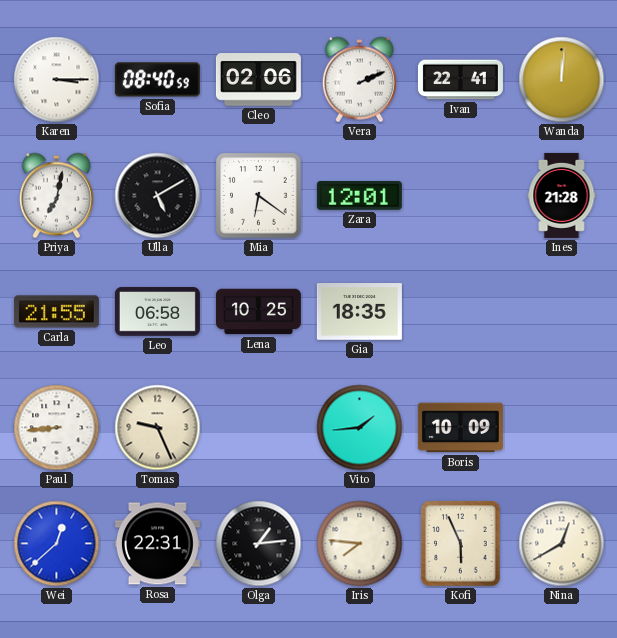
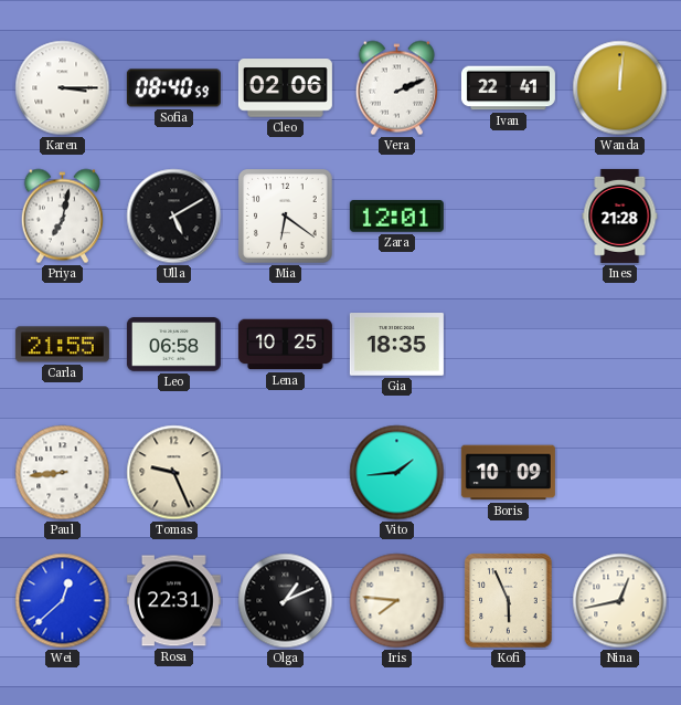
Olga: 1:14 -> 1:11 (286, 601)
Nina: 12:40 -> 12:43 (620, 601)
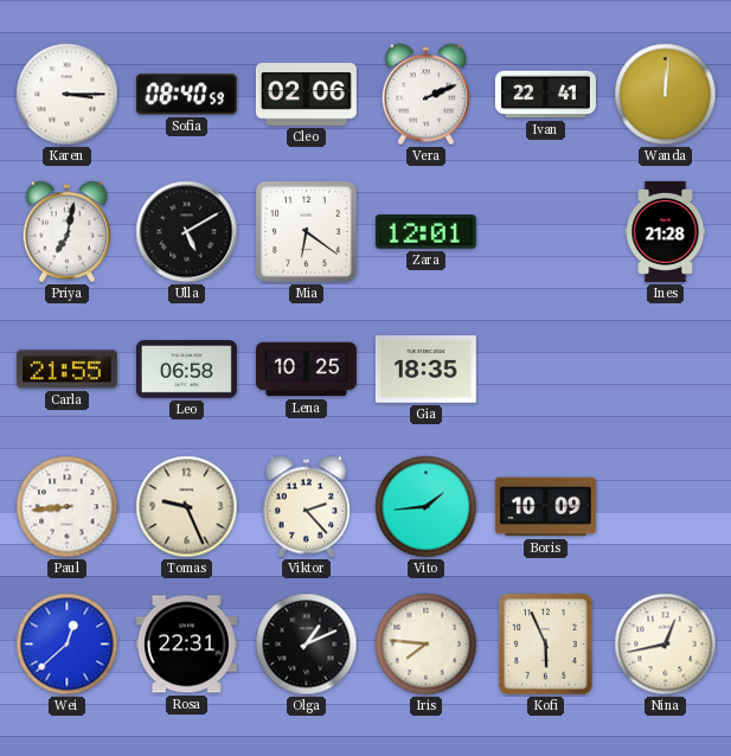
Viktor: none -> 2:23 (306, 507)
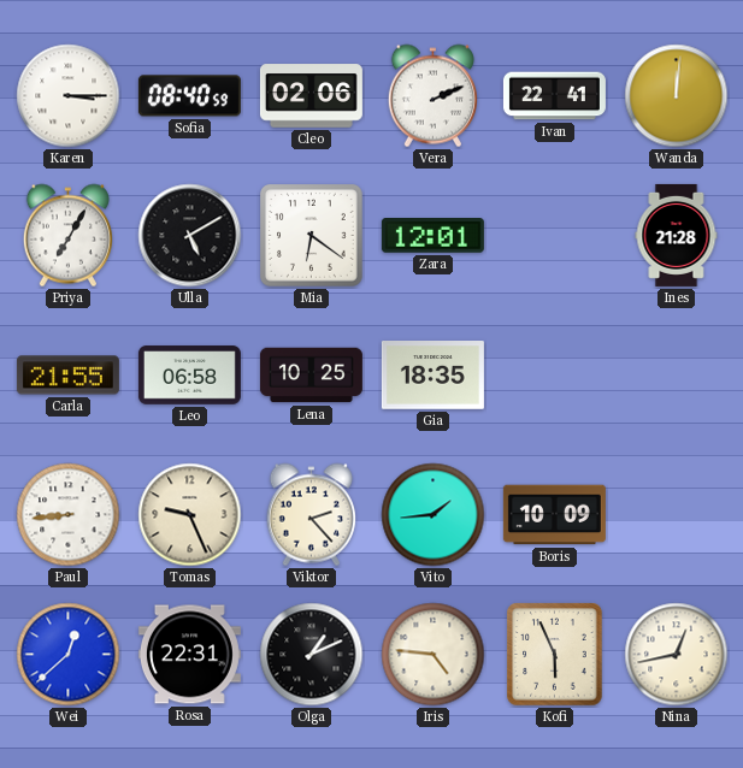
Priya: 7:02 -> 7:05 (67, 236)
Iris: 7:46 -> 4:46 (434, 655)
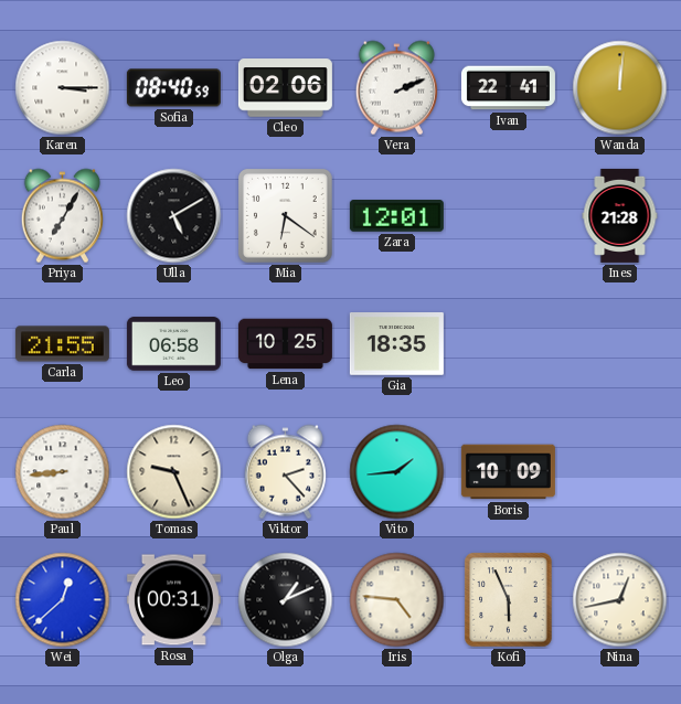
Rosa: 22:31 -> 00:31 (173, 600)
